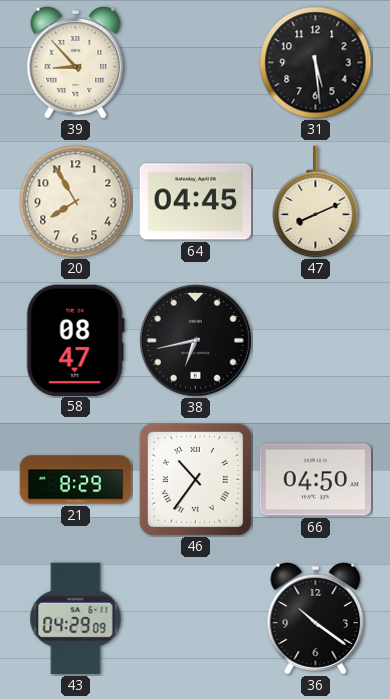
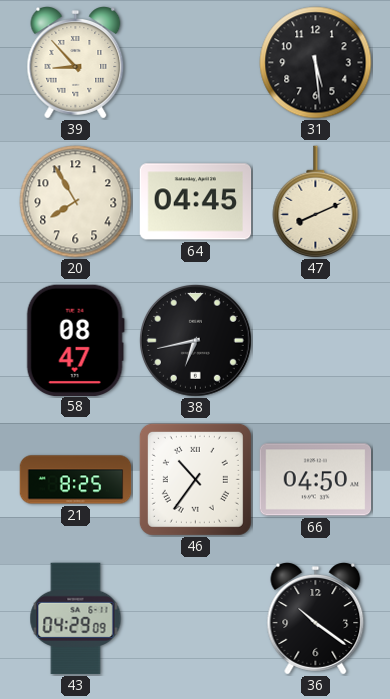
21: 8:29 -> 8:25 (76, 480)
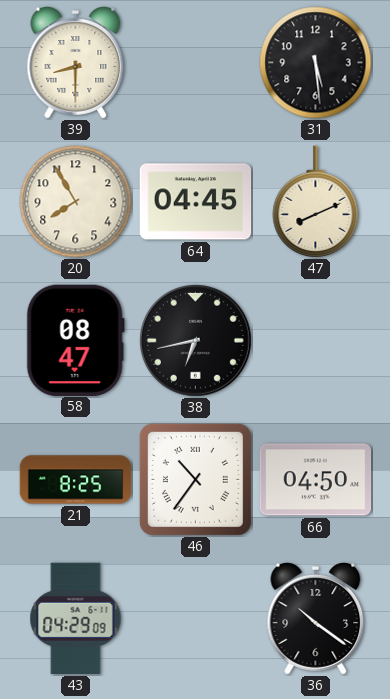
39: 8:53 -> 8:30 (76, 63)
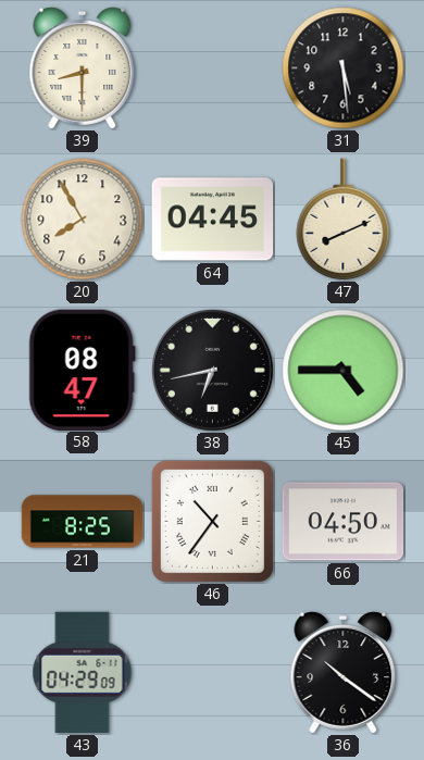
45: none -> 4:45 (344, 371)
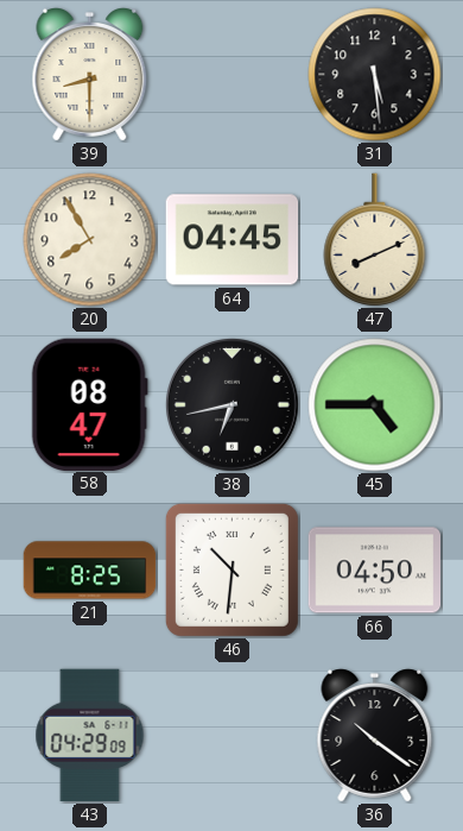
46: 10:36 -> 10:31 (231, 569)
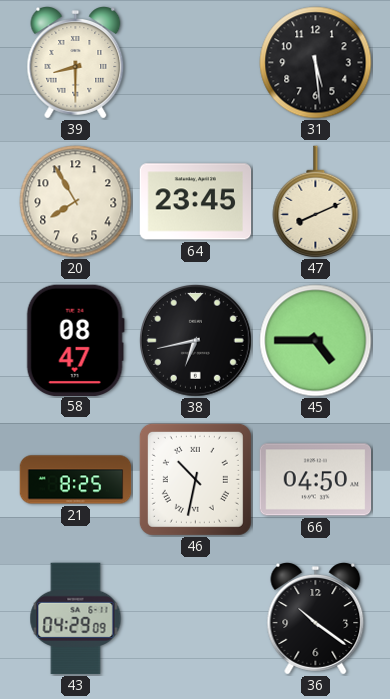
64: 04:45 -> 23:45 (196, 202)
46: 10:31 -> 10:32 (195, 479)
